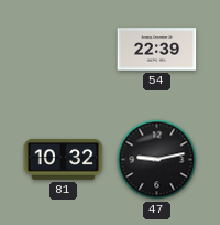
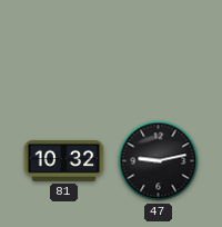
54: 22:39 -> none (157, 50)
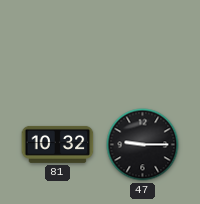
47: 9:13 -> 9:15 (143, 145)
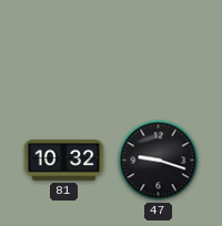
47: 9:15 -> 9:18 (159, 161)
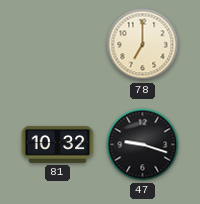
78: none -> 7:00 (143, 45)
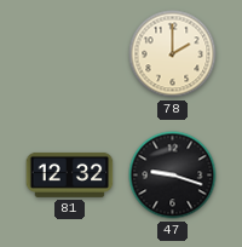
78: 7:00 -> 2:00 (173, 54)
81: 10:32 -> 12:32 (70, 174)
